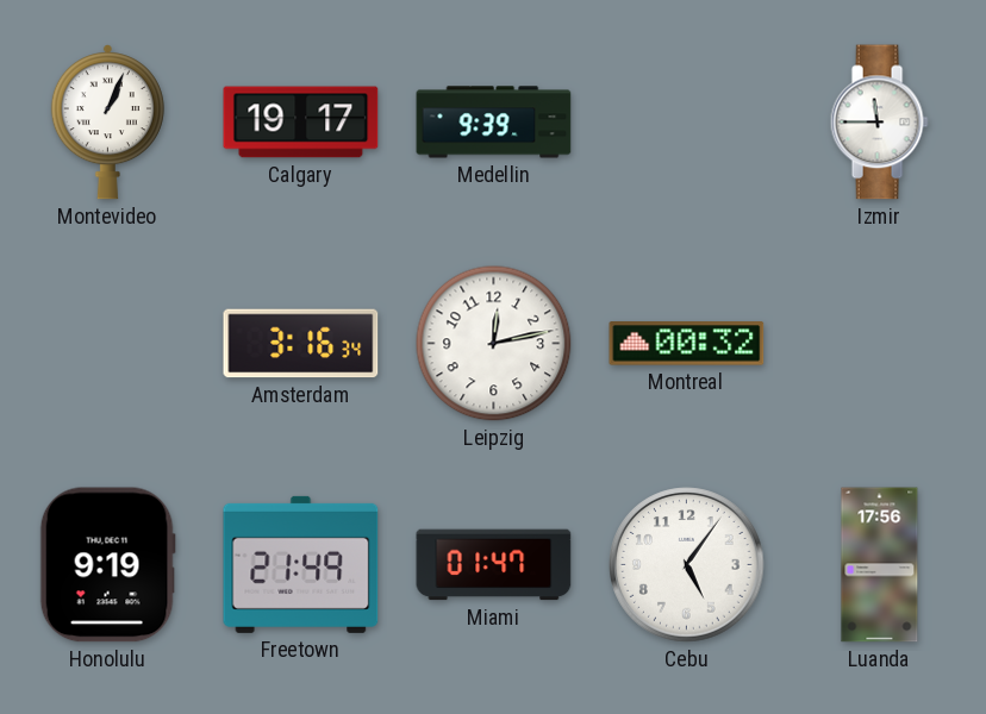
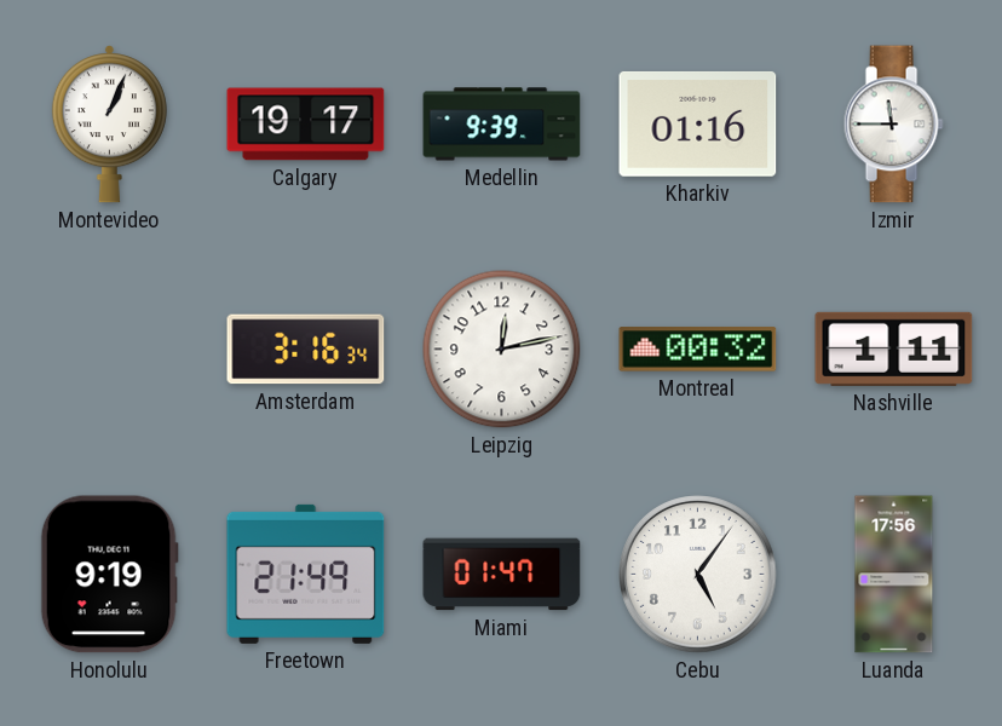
Kharkiv: none -> 01:16 (698, 123)
Nashville: none -> 1:11 (894, 348)
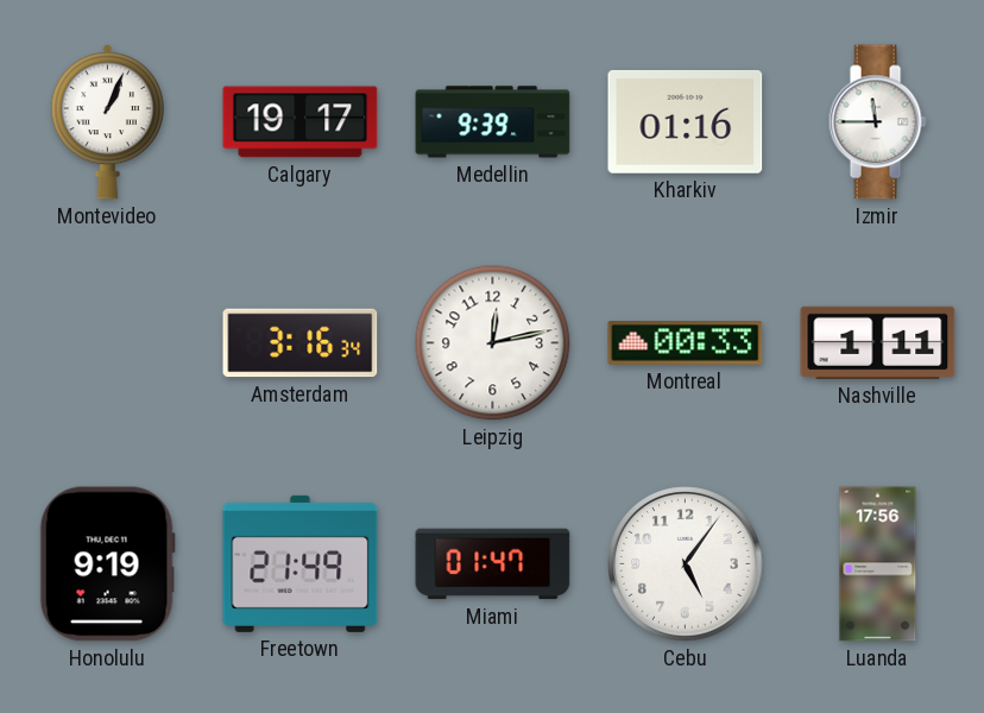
Montreal: 00:32 -> 00:33 (686, 343)
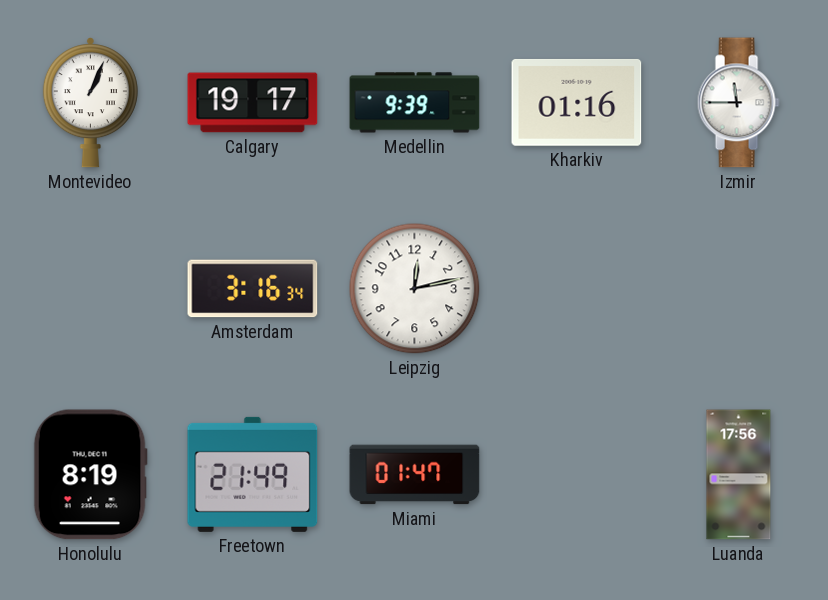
Montreal: 00:33 -> none (686, 343)
Nashville: 1:11 -> none (878, 342)
Honolulu: 9:19 -> 8:19 (90, 475)
Cebu: 5:06 -> none (686, 564)
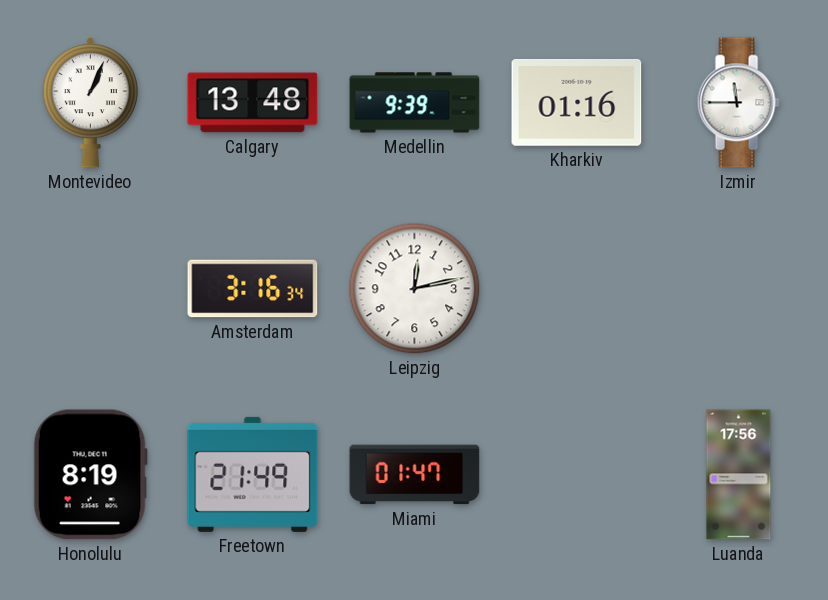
Calgary: 19:17 -> 13:48 (253, 103)
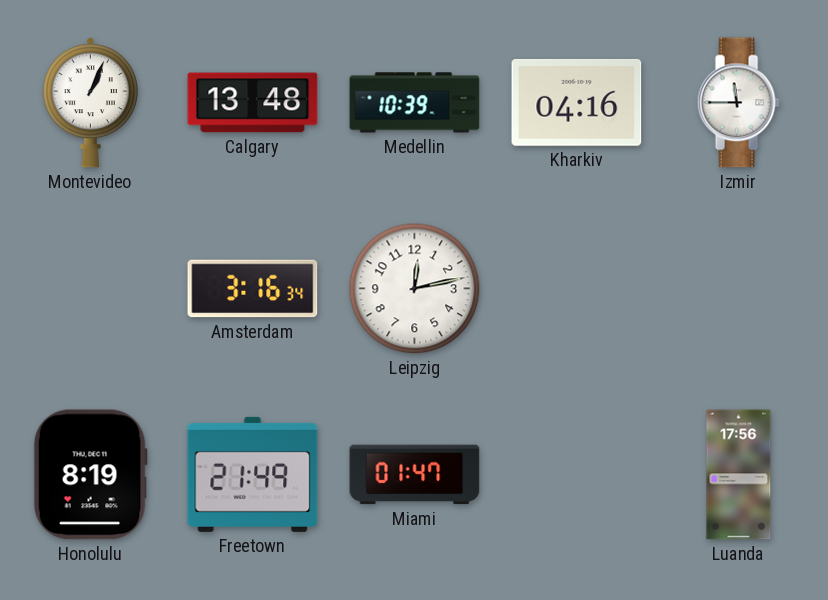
Medellin: 9:39 -> 10:39 (415, 103)
Kharkiv: 01:16 -> 04:16 (577, 102)
